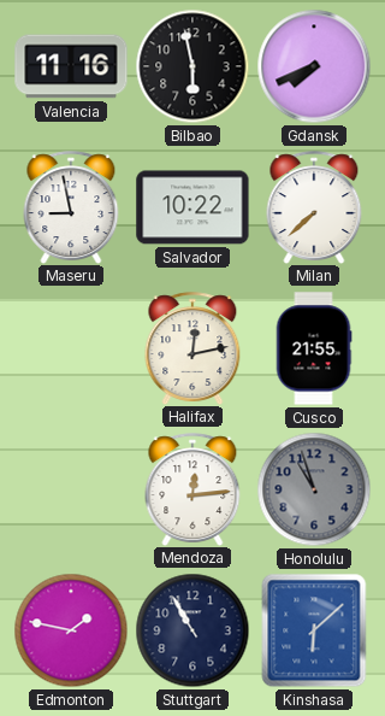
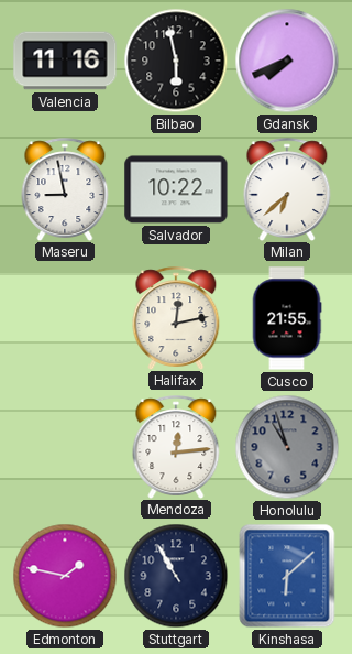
Milan: 7:38 -> 6:38 (287, 189)
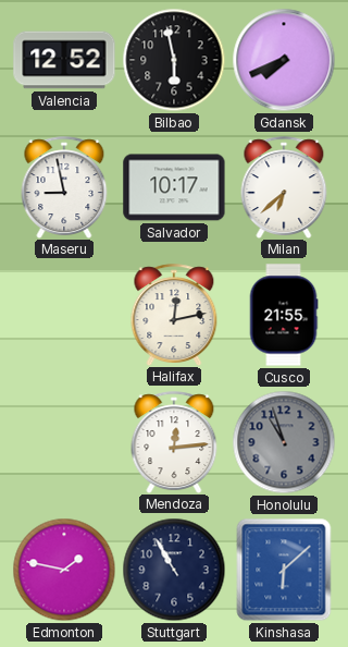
Valencia: 11:16 -> 12:52 (64, 60)
Salvador: 10:22 -> 10:17 (174, 187)
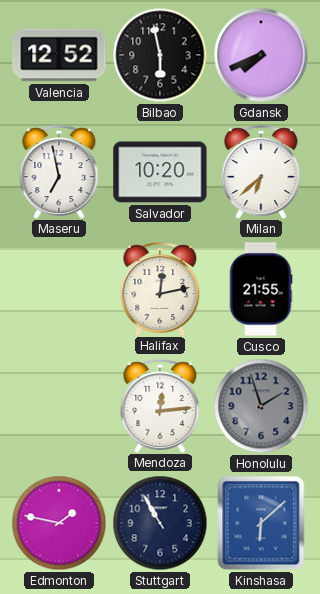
Maseru: 8:58 -> 6:58 (59, 172)
Salvador: 10:17 -> 10:20 (160, 172)
Honolulu: 10:57 -> 1:57 (261, 406)
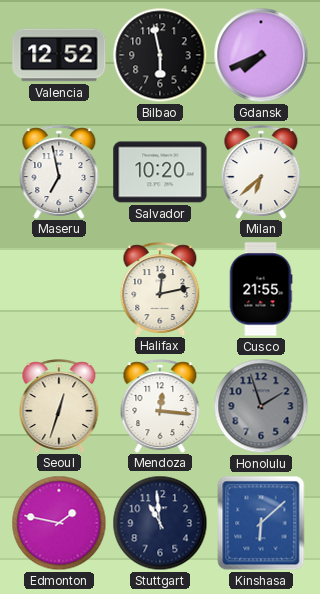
Seoul: none -> 12:33 (59, 406)
Mendoza: 12:14 -> 12:16 (160, 406)
Stuttgart: 10:55 -> 10:59 (160, 523)
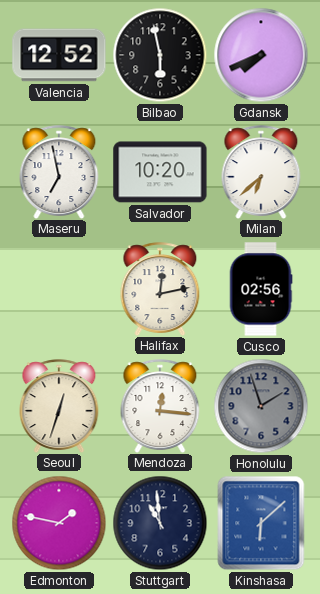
Cusco: 21:55 -> 02:56 (261, 289)
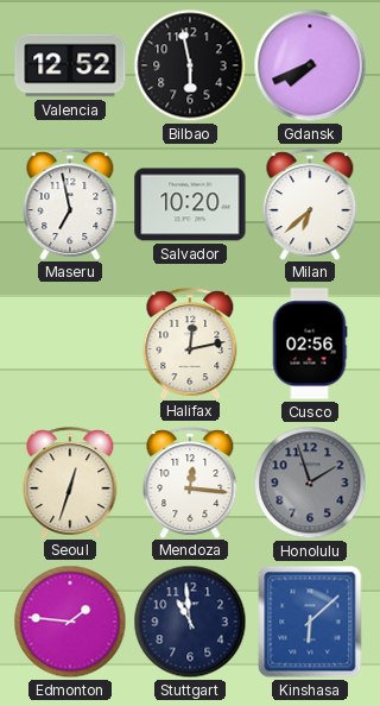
Edmonton: 1:47 -> 1:46 (70, 622)
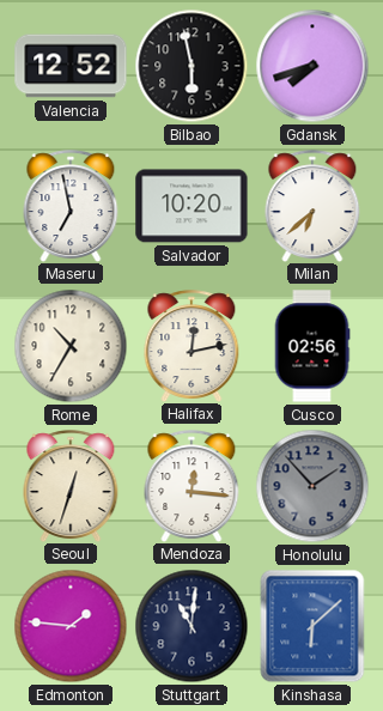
Gdansk: 7:41 -> 7:42 (312, 66)
Rome: none -> 10:35 (71, 346)
Honolulu: 1:57 -> 1:53 (312, 486)
Stuttgart: 10:59 -> 11:01 (191, 626)
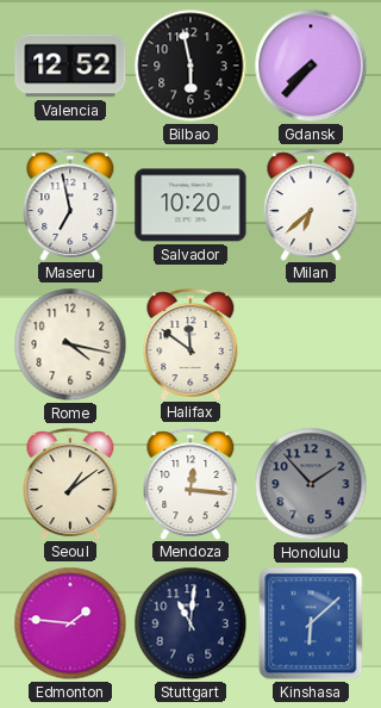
Gdansk: 7:42 -> 7:37 (311, 66)
Rome: 10:35 -> 4:17 (70, 344)
Halifax: 12:13 -> 11:51 (190, 344)
Cusco: 02:56 -> none (312, 346)
Seoul: 12:33 -> 1:09 (70, 484)
